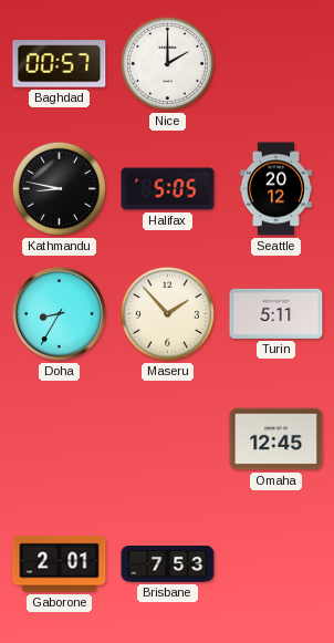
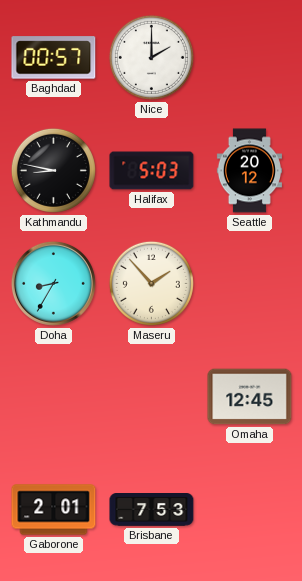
Halifax: 5:05 -> 5:03 (152, 171)
Turin: 5:11 -> none (276, 313)
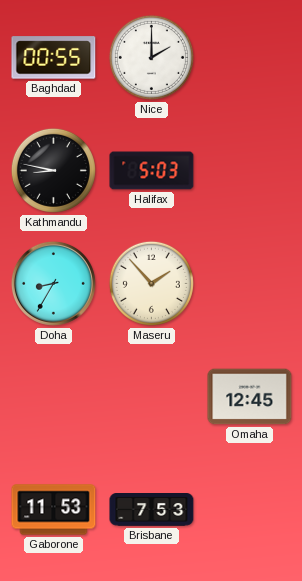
Baghdad: 00:57 -> 00:55 (54, 58)
Seattle: 20:12 -> none (249, 171)
Gaborone: 2:01 -> 11:53 (54, 510)
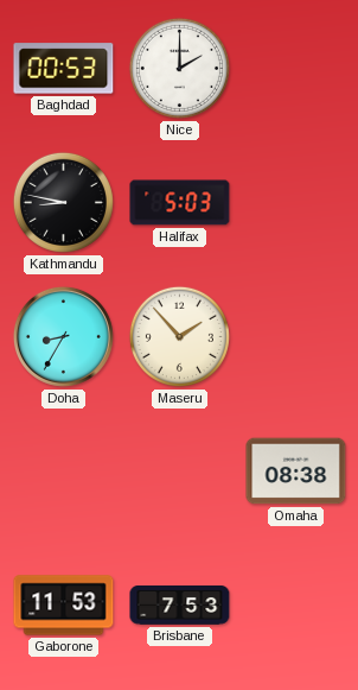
Baghdad: 00:55 -> 00:53 (64, 69)
Omaha: 12:45 -> 08:38 (296, 471)
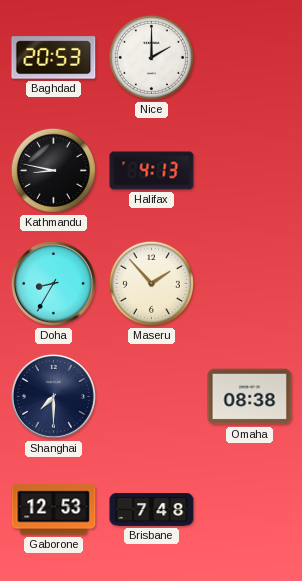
Baghdad: 00:53 -> 20:53 (54, 58)
Halifax: 5:03 -> 4:13 (152, 171)
Shanghai: none -> 7:30 (53, 396)
Gaborone: 11:53 -> 12:53 (54, 510)
Brisbane: 7:53 -> 7:48 (152, 510)
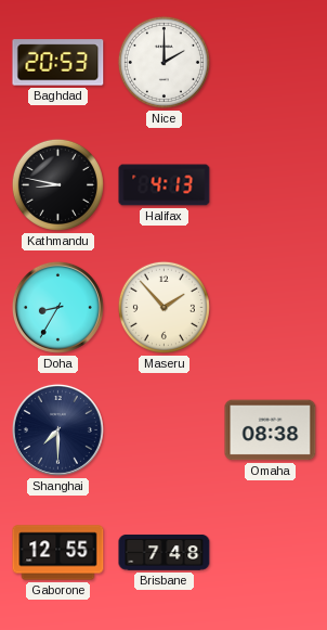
Gaborone: 12:53 -> 12:55 (58, 553)
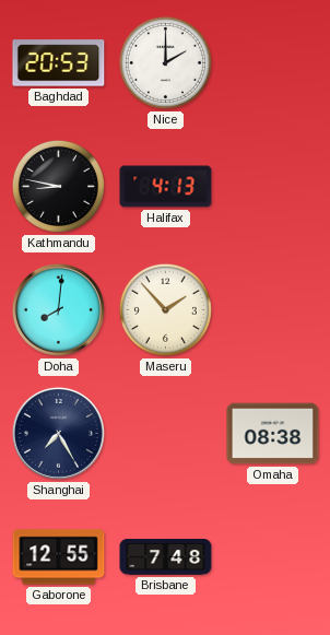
Doha: 8:35 -> 8:01 (58, 309)
Shanghai: 7:30 -> 7:25 (58, 433)
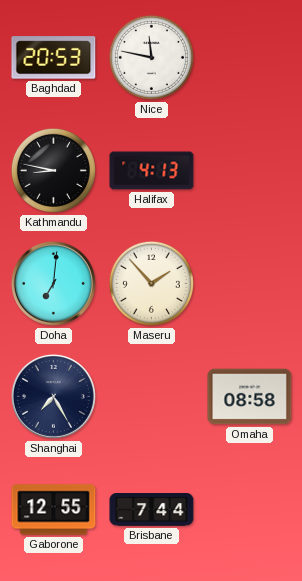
Nice: 2:00 -> 11:47 (151, 57)
Doha: 8:01 -> 7:01 (53, 283)
Omaha: 08:38 -> 08:58 (250, 397)
Brisbane: 7:48 -> 7:44 (152, 510)
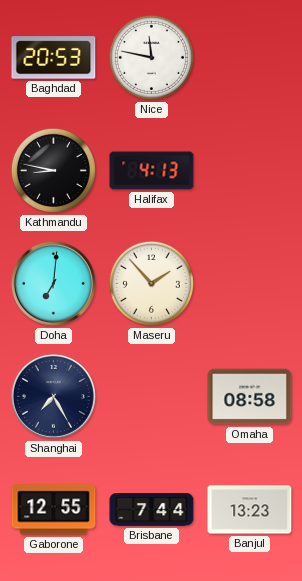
Banjul: none -> 13:23 (250, 510)
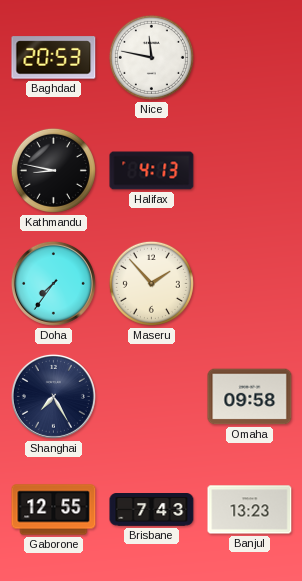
Doha: 7:01 -> 7:36 (53, 283)
Omaha: 08:58 -> 09:58 (250, 397)
Brisbane: 7:44 -> 7:43 (152, 510)
